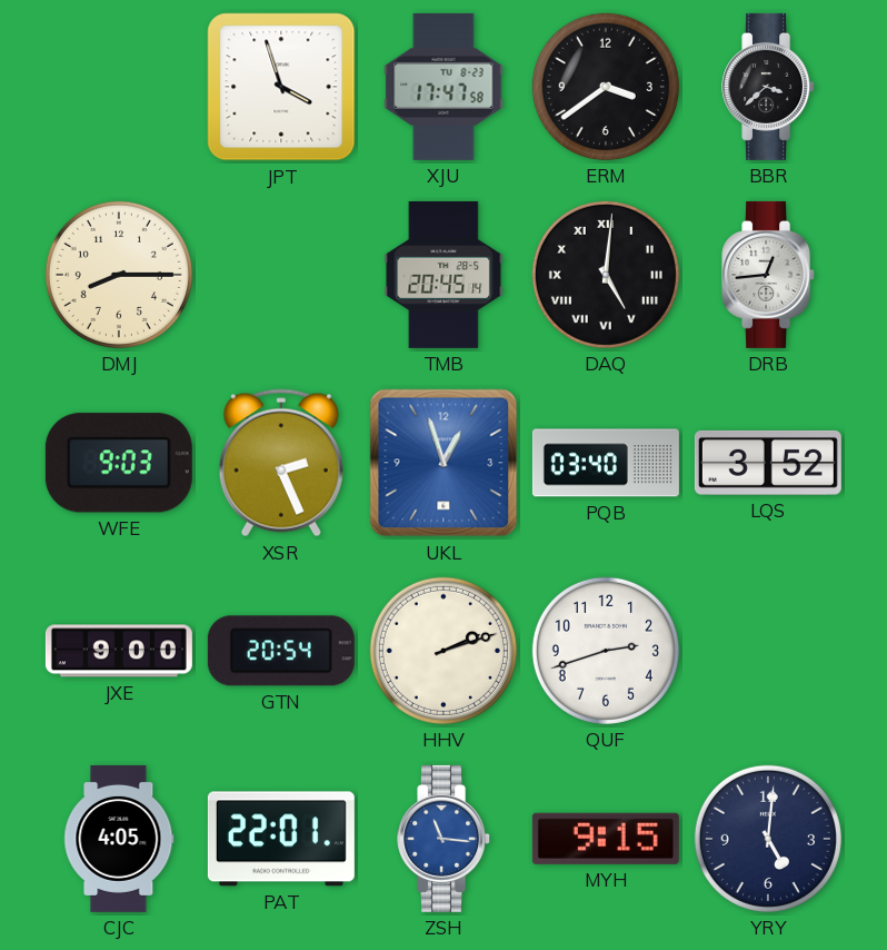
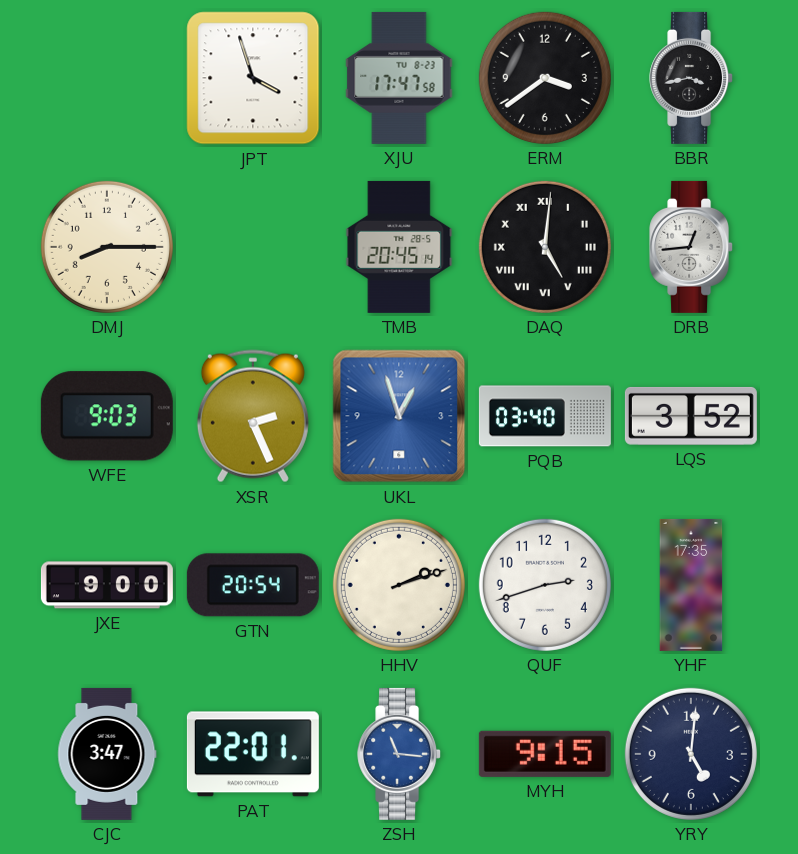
BBR: 3:38 -> 3:43 (692, 78)
YHF: none -> 17:35 (691, 585)
CJC: 4:05 -> 3:47 (107, 754)
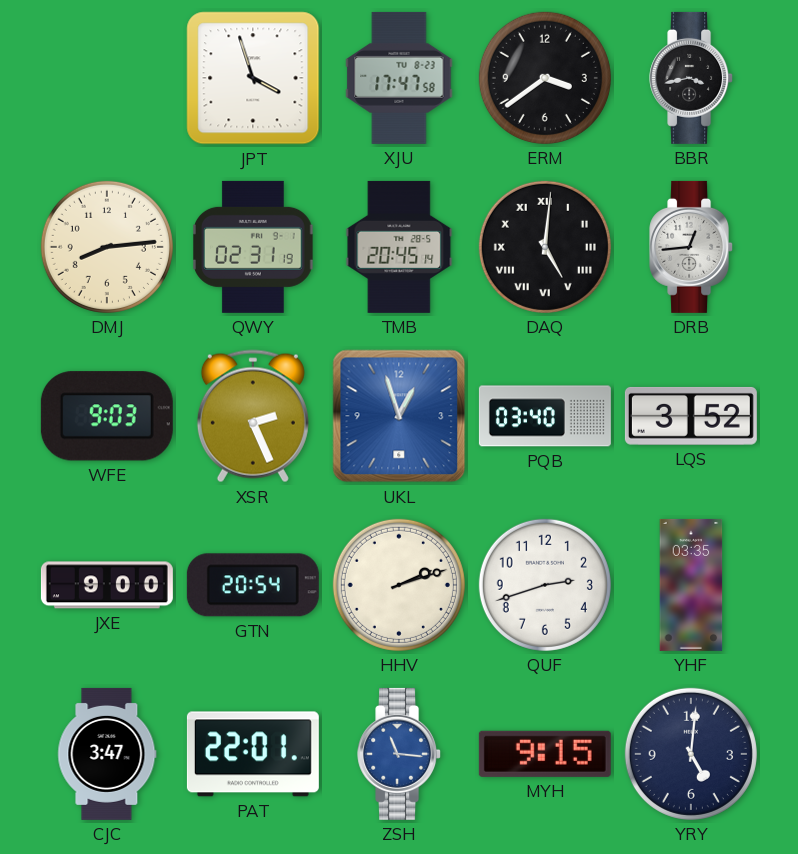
DMJ: 8:15 -> 8:14 (107, 247)
QWY: none -> 02:31 (254, 247)
YHF: 17:35 -> 03:35 (691, 585)
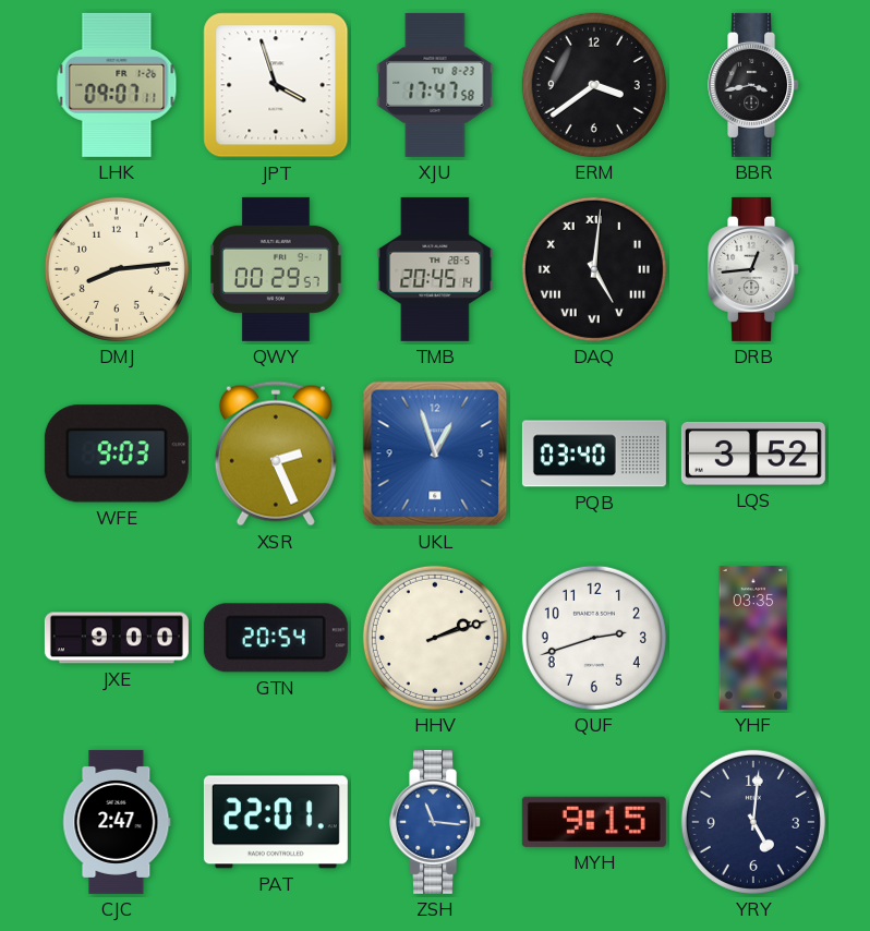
LHK: none -> 09:07 (117, 85)
QWY: 02:31 -> 00:29 (277, 269)
CJC: 3:47 -> 2:47 (117, 822)
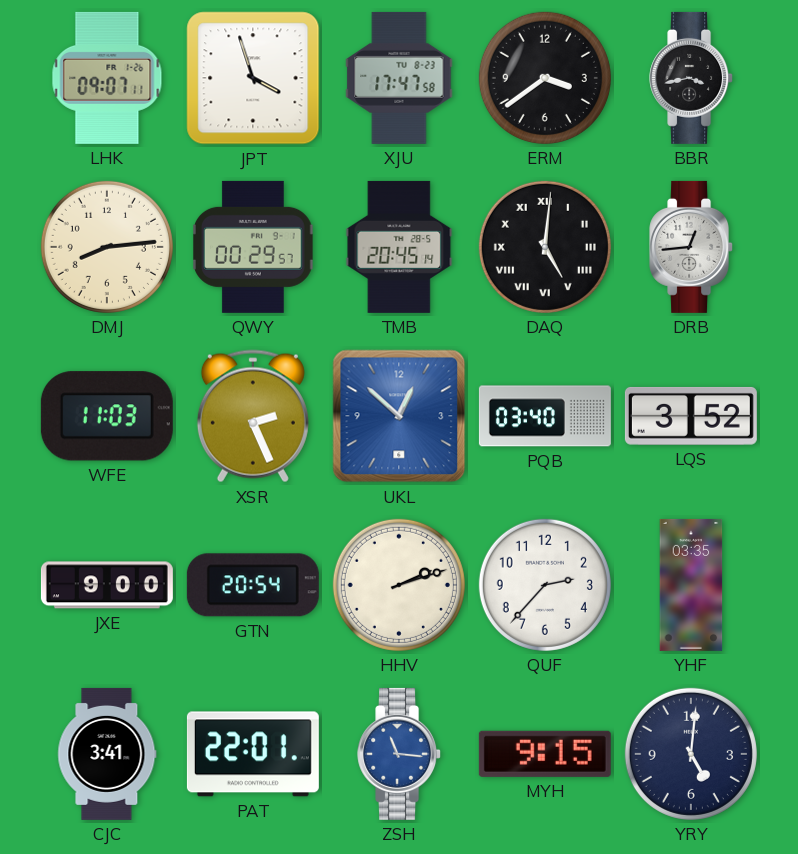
WFE: 9:03 -> 11:03 (107, 416)
UKL: 12:57 -> 12:52 (399, 416)
QUF: 2:42 -> 2:37 (545, 585)
CJC: 2:47 -> 3:41 (107, 754)
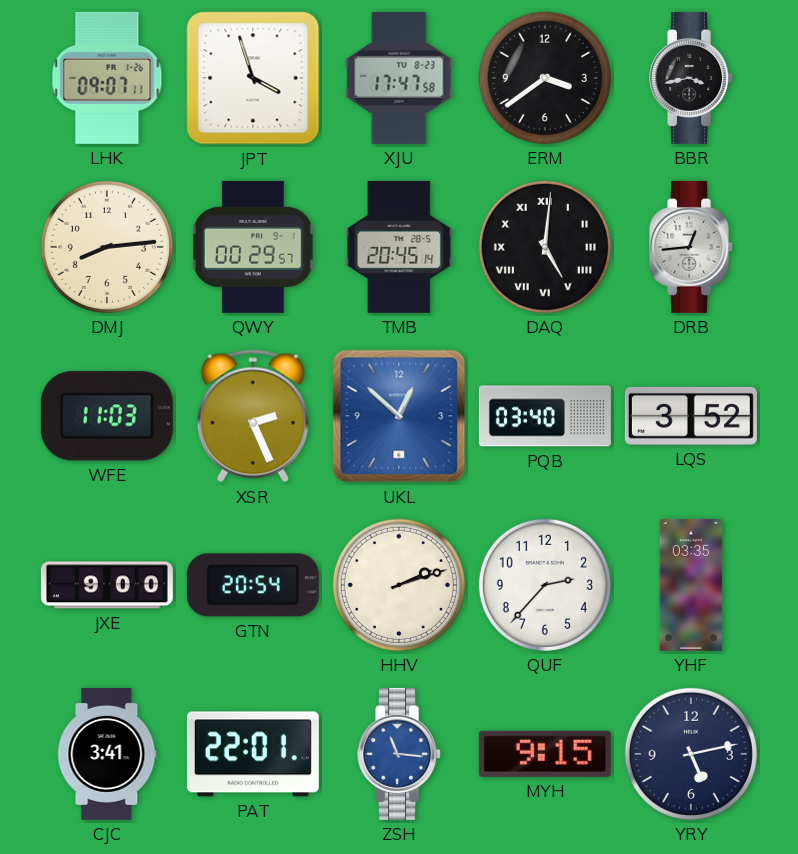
YRY: 5:01 -> 5:13 (691, 754)
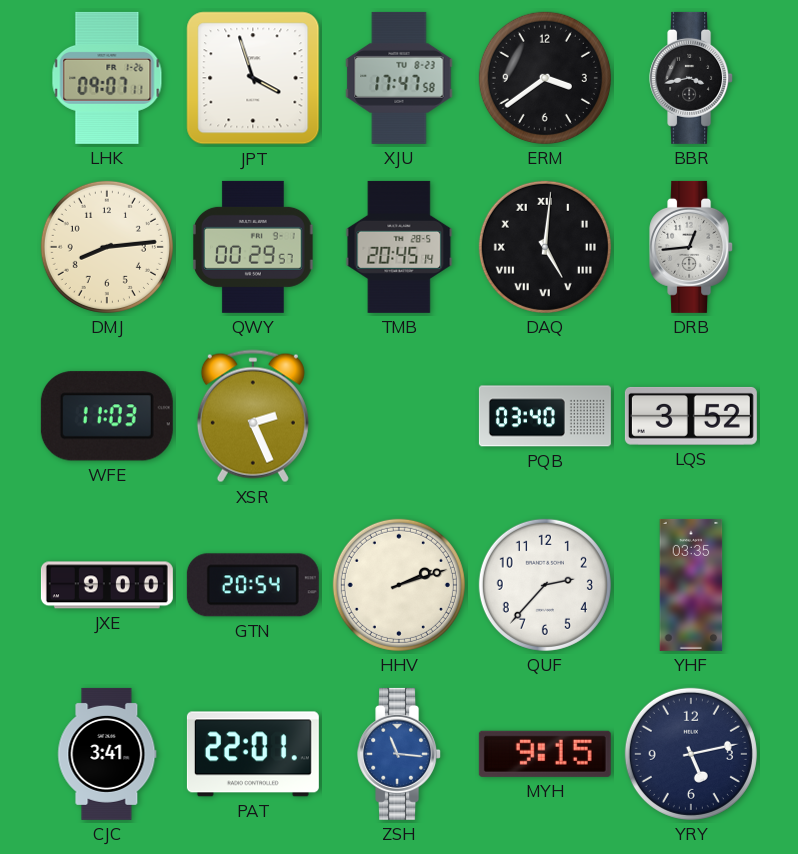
UKL: 12:52 -> none (399, 416)
